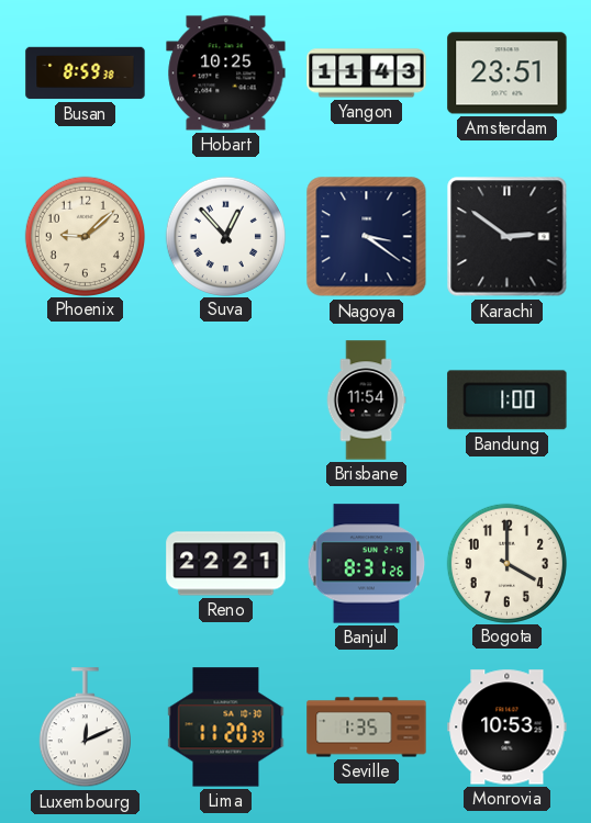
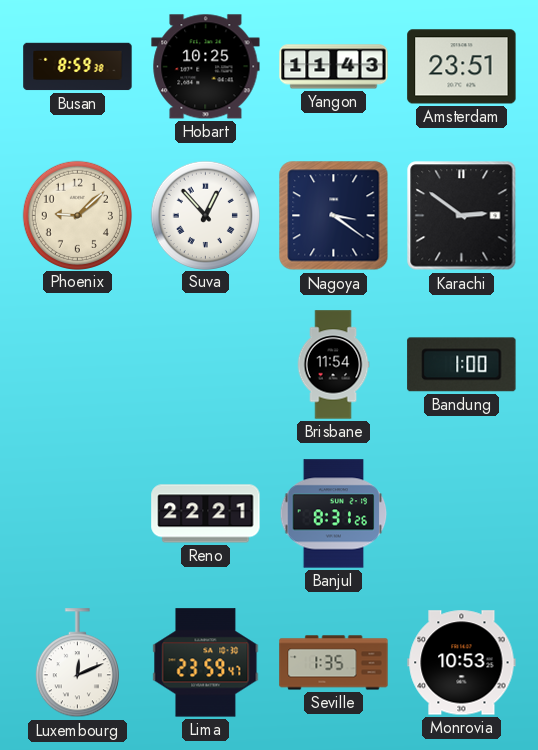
Bogota: 4:00 -> none (506, 563)
Lima: 11:20 -> 23:59 (206, 663)
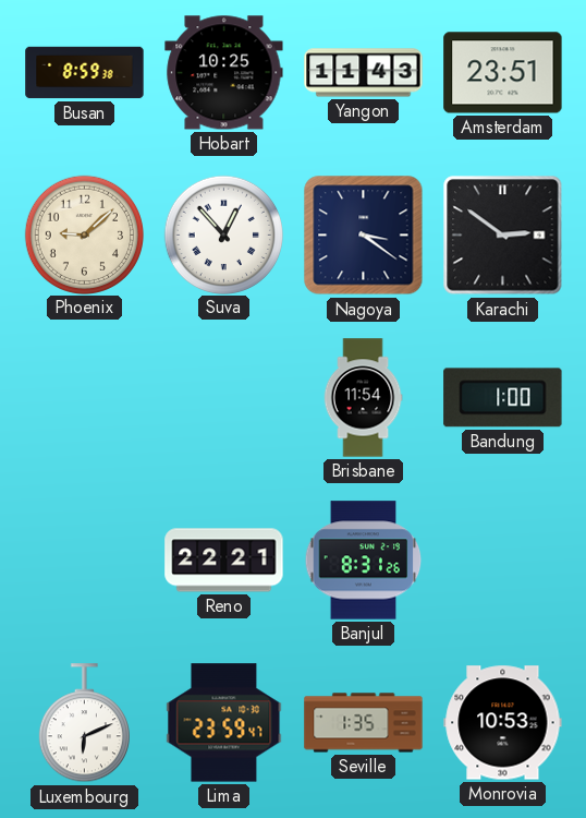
Luxembourg: 12:11 -> 6:11 (84, 723)
